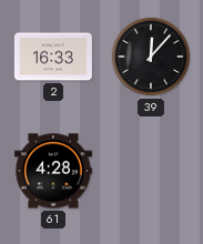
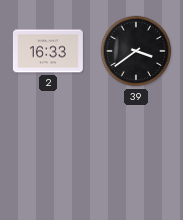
39: 12:07 -> 3:39 (136, 51)
61: 4:28 -> none (53, 171)
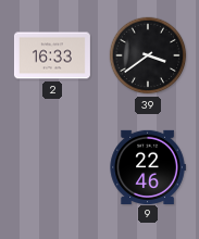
9: none -> 22:46 (148, 166)
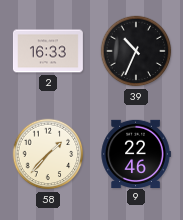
39: 3:39 -> 10:34 (136, 51)
58: none -> 1:37 (48, 154)
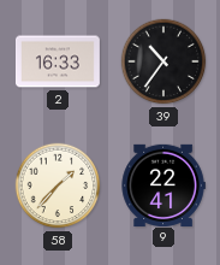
39: 10:34 -> 10:36 (163, 61)
9: 22:46 -> 22:41 (163, 184)
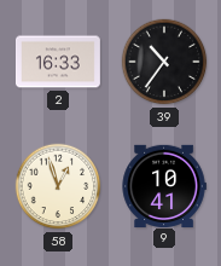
58: 1:37 -> 12:57 (58, 186)
9: 22:41 -> 10:41 (164, 185)
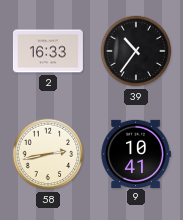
58: 12:57 -> 2:43 (48, 154)
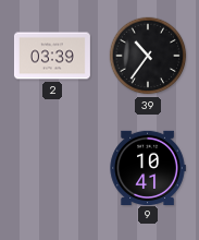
2: 16:33 -> 03:39 (52, 56)
58: 2:43 -> none (48, 154)
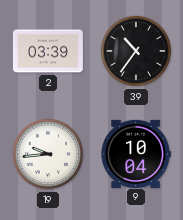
19: none -> 9:44 (48, 154)
9: 10:41 -> 10:04 (136, 153)
